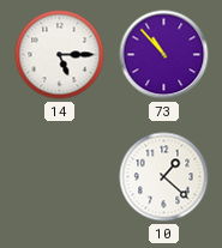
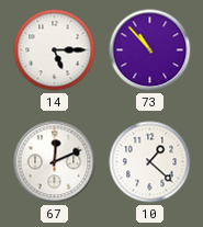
67: none -> 12:11 (55, 162)
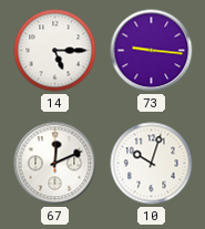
73: 10:53 -> 9:16 (152, 51)
10: 1:22 -> 10:03 (152, 164)
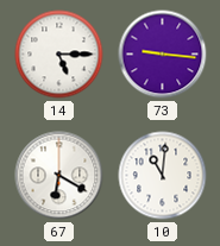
67: 12:11 -> 6:20 (59, 176)
10: 10:03 -> 11:01 (163, 176)
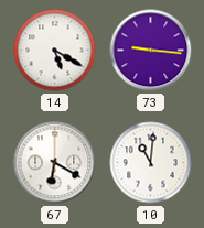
14: 5:15 -> 5:20 (55, 51)
